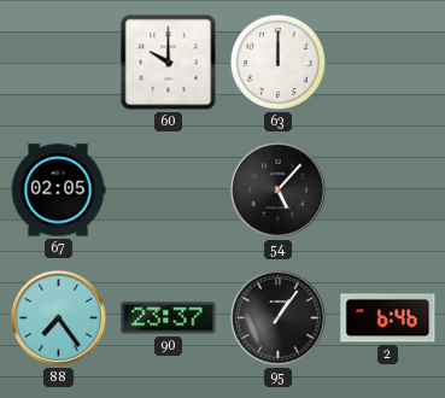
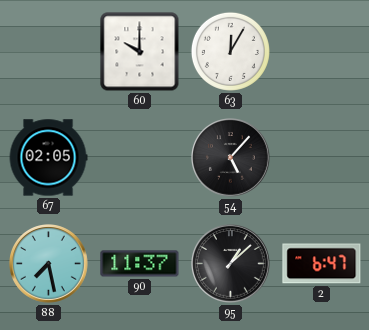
63: 12:00 -> 12:05 (230, 51)
88: 7:24 -> 7:28 (49, 264)
90: 23:37 -> 11:37 (140, 264)
95: 1:06 -> 1:08 (231, 264)
2: 6:46 -> 6:47 (322, 264)
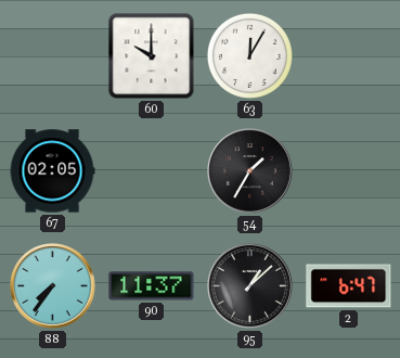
54: 5:07 -> 1:35 (250, 171)
88: 7:28 -> 7:36 (53, 286)
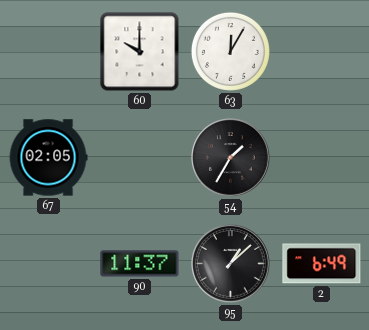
88: 7:36 -> none (53, 286)
2: 6:47 -> 6:49 (322, 264)
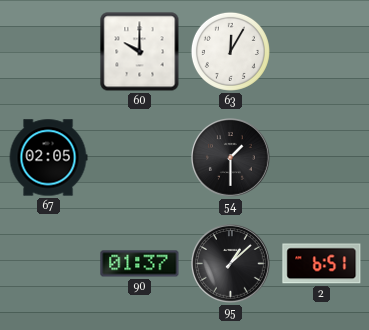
54: 1:35 -> 1:30 (231, 158)
90: 11:37 -> 01:37 (140, 264)
2: 6:49 -> 6:51 (322, 264)
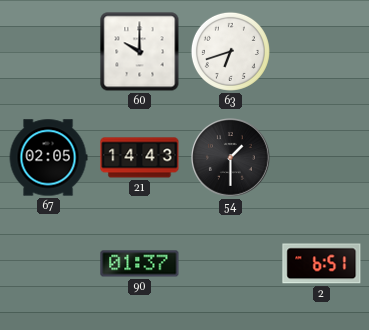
63: 12:05 -> 6:42 (230, 51)
21: none -> 14:43 (140, 158)
95: 1:08 -> none (231, 264)
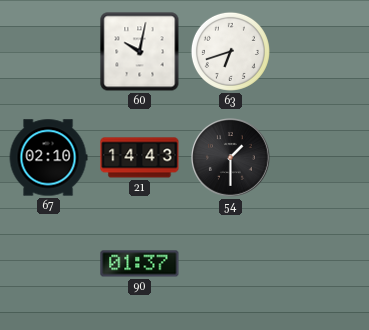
60: 10:00 -> 10:02 (140, 52)
67: 02:05 -> 02:10 (48, 158)
2: 6:51 -> none (322, 264)
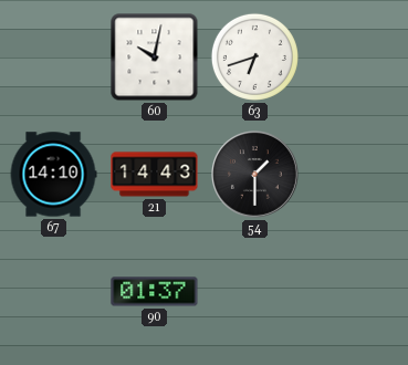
67: 02:10 -> 14:10 (53, 175)
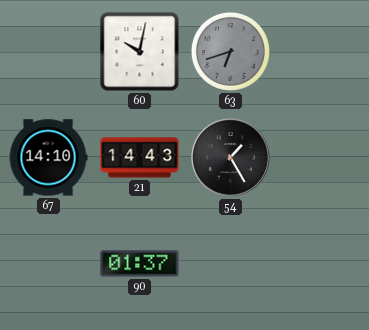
63 dial: white -> grey (230, 51)
54: 1:30 -> 1:25 (231, 158)
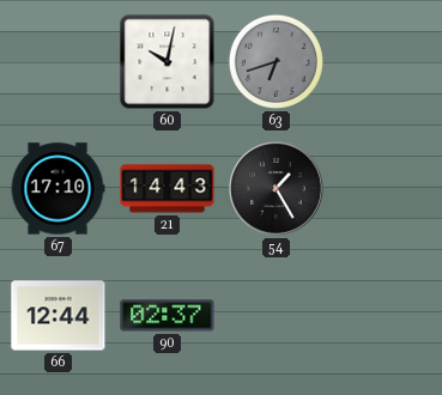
67: 14:10 -> 17:10 (57, 189)
66: none -> 12:44 (59, 316)
90: 01:37 -> 02:37 (168, 316)
